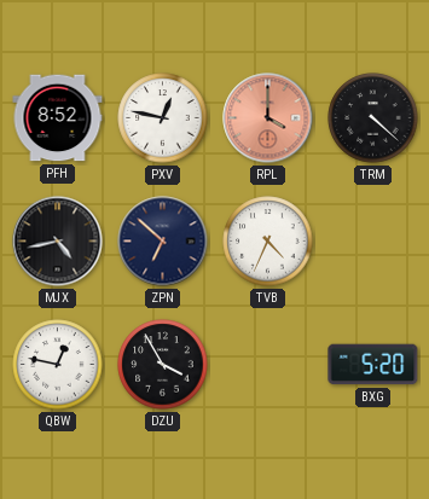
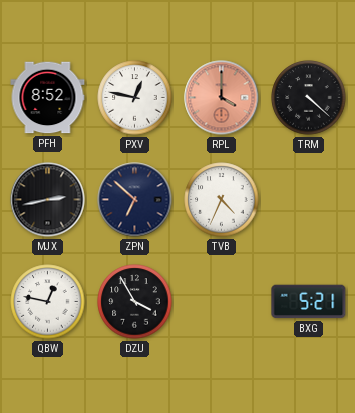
MJX: 4:43 -> 2:43 (48, 200)
BXG: 5:20 -> 5:21 (309, 302)
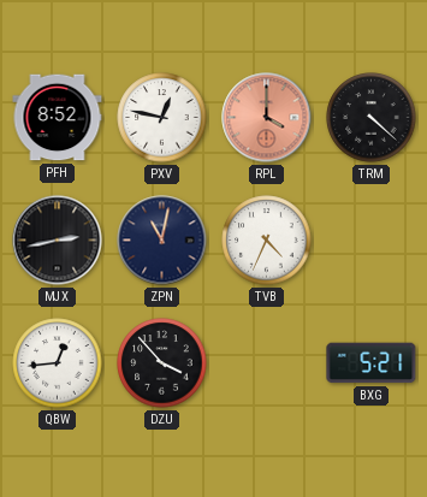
ZPN: 6:52 -> 11:02 (162, 241)
QBW: 12:47 -> 12:44 (58, 363)
DZU: 3:55 -> 3:53 (162, 363)
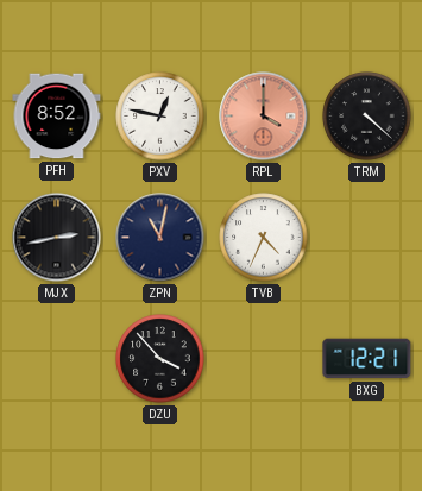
QBW: 12:44 -> none (58, 363)
BXG: 5:21 -> 12:21 (367, 359)
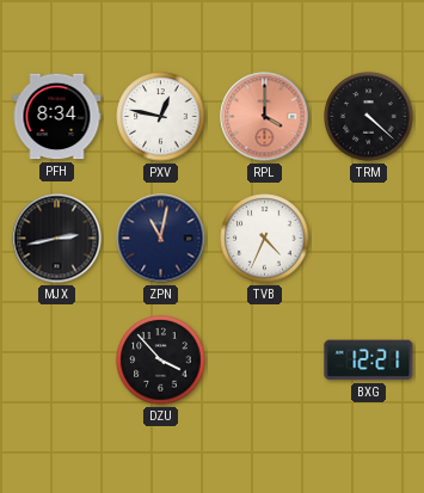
PFH: 8:52 -> 8:34 (57, 117)
